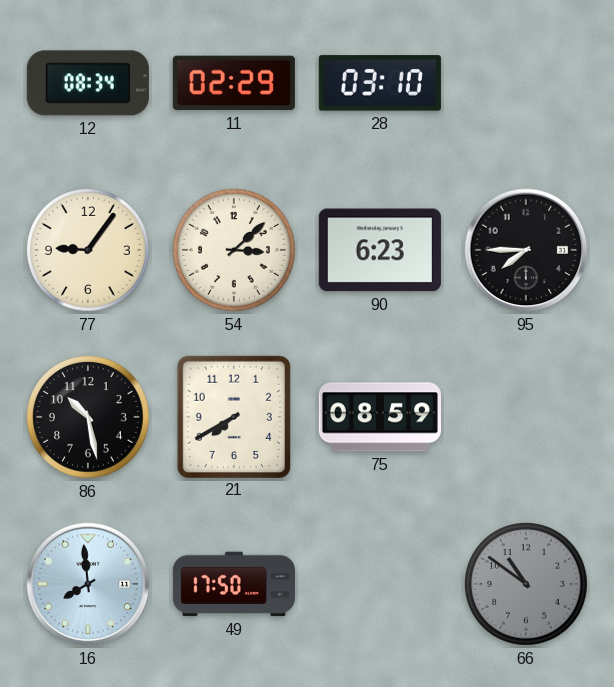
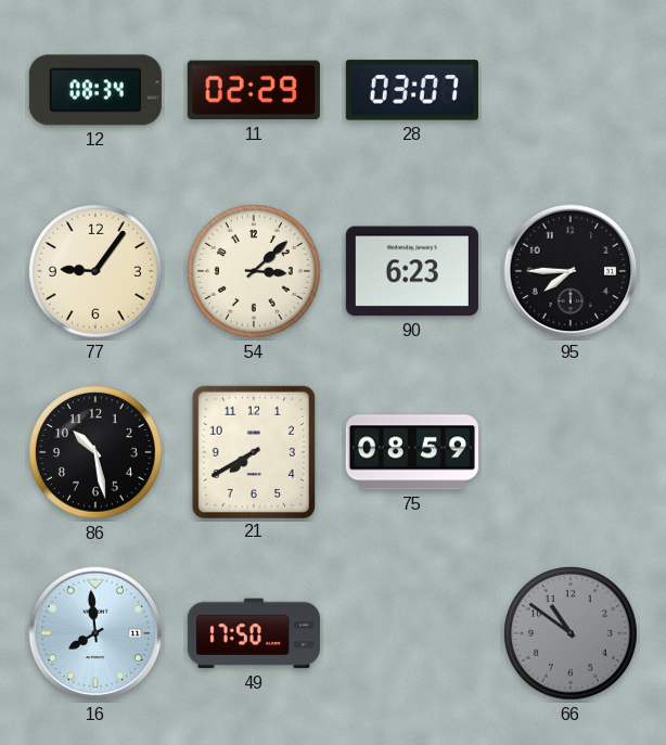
28: 03:10 -> 03:07 (412, 90)
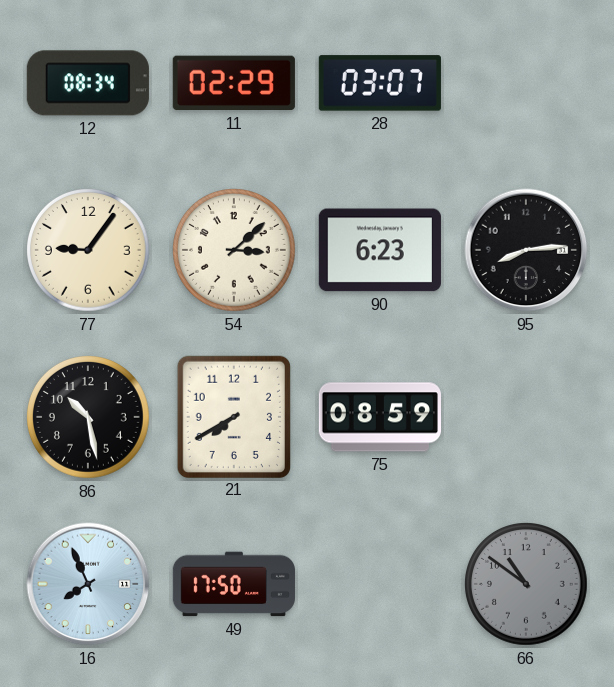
95: 7:45 -> 8:14 (526, 250)
16: 7:59 -> 7:56 (88, 584)
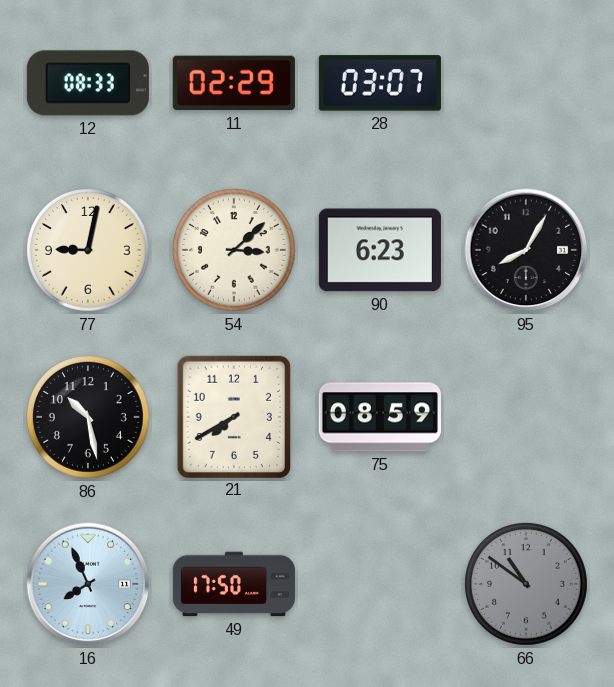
12: 08:34 -> 08:33 (88, 83)
77: 9:06 -> 9:02 (89, 251)
95: 8:14 -> 8:05 (526, 250)
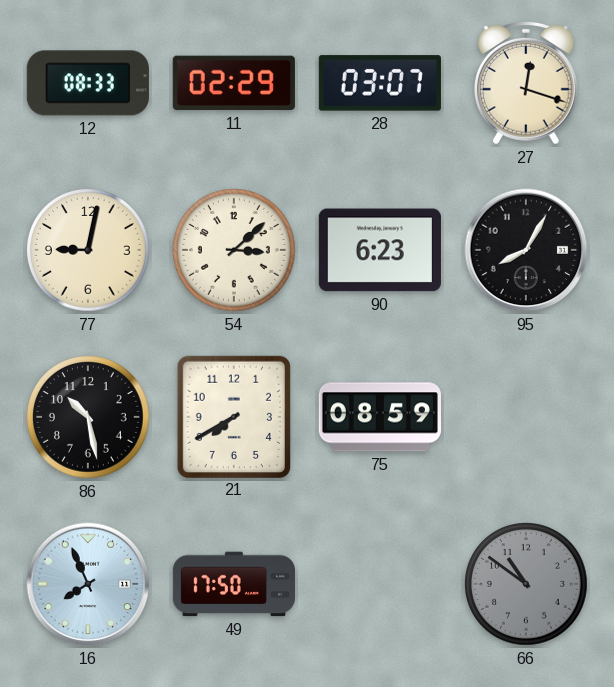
27: none -> 12:18 (527, 83)
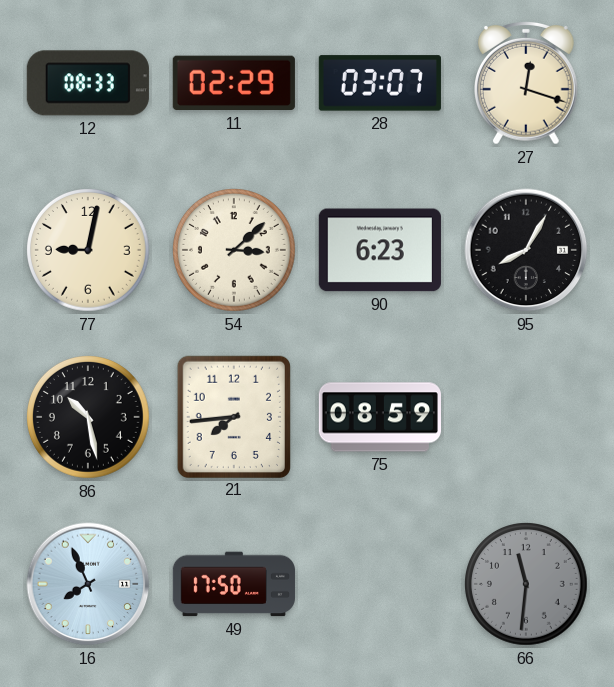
21: 7:40 -> 7:44 (234, 416)
66: 10:51 -> 11:31 (527, 585)
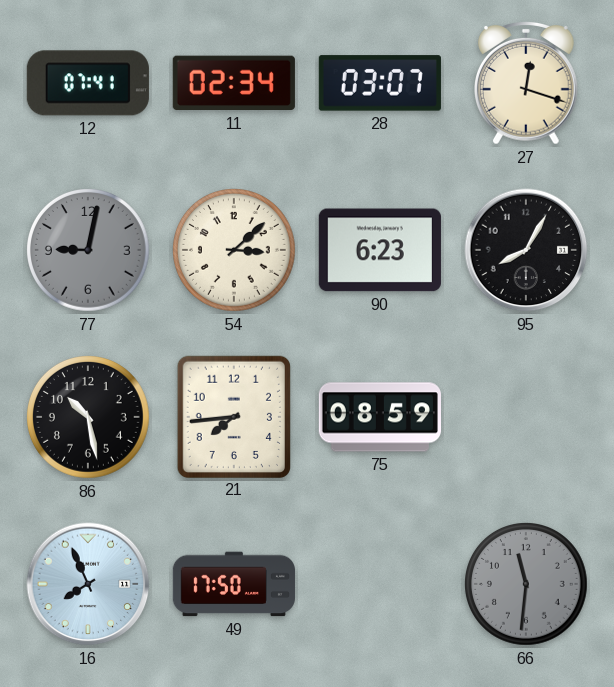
12: 08:33 -> 07:41 (88, 83)
11: 02:29 -> 02:34 (234, 83)
77 dial: cream -> grey (89, 251)
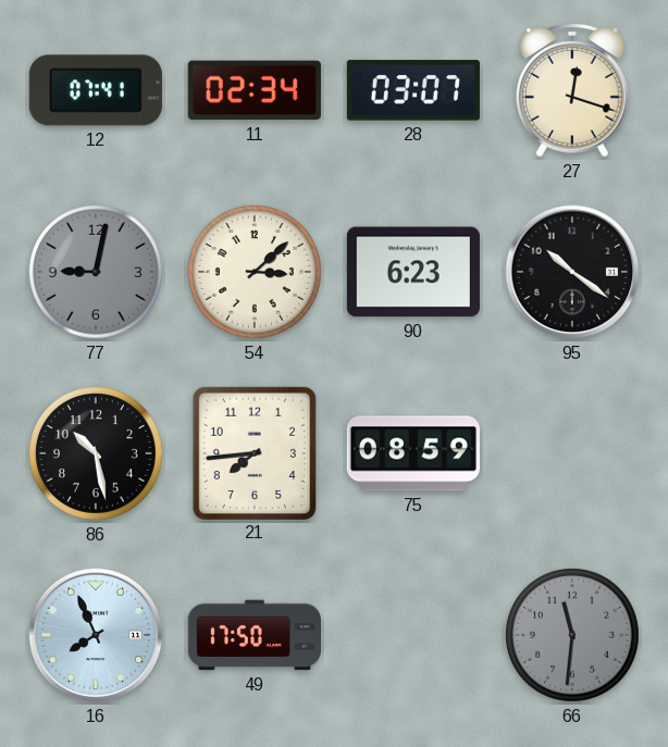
95: 8:05 -> 10:21 (572, 272)
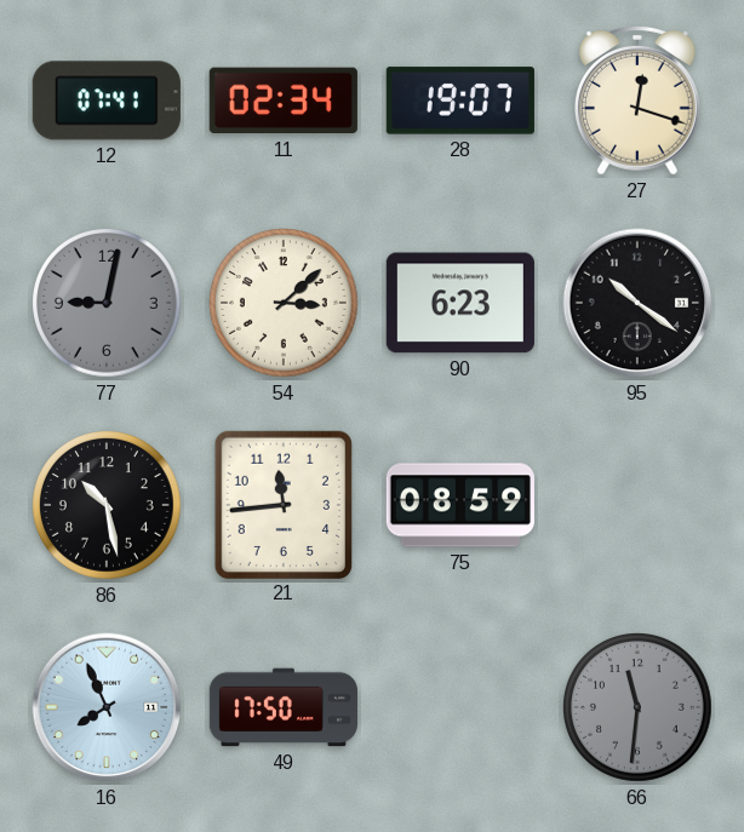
28: 03:07 -> 19:07 (460, 101)
21: 7:44 -> 11:44 (284, 504)
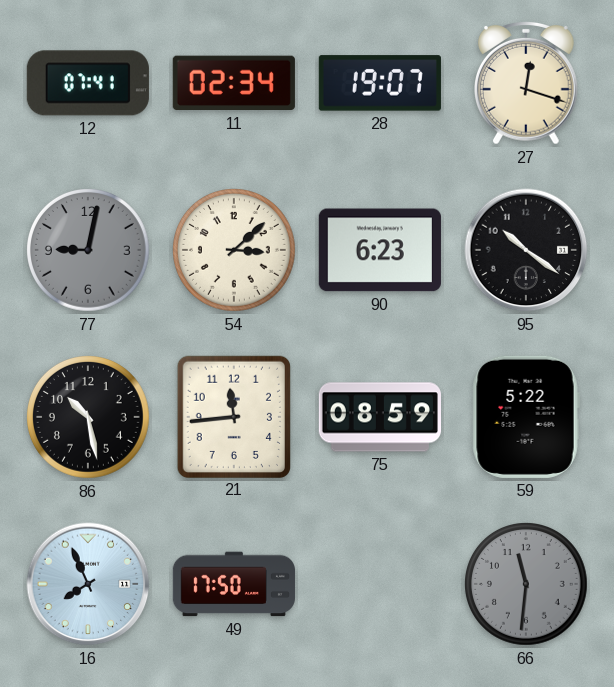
59: none -> 5:22 (526, 417)
